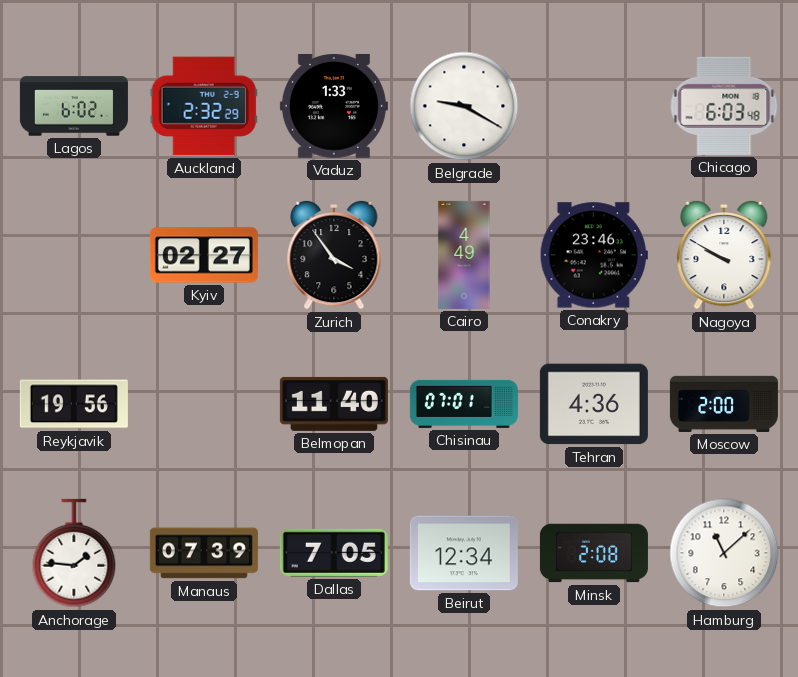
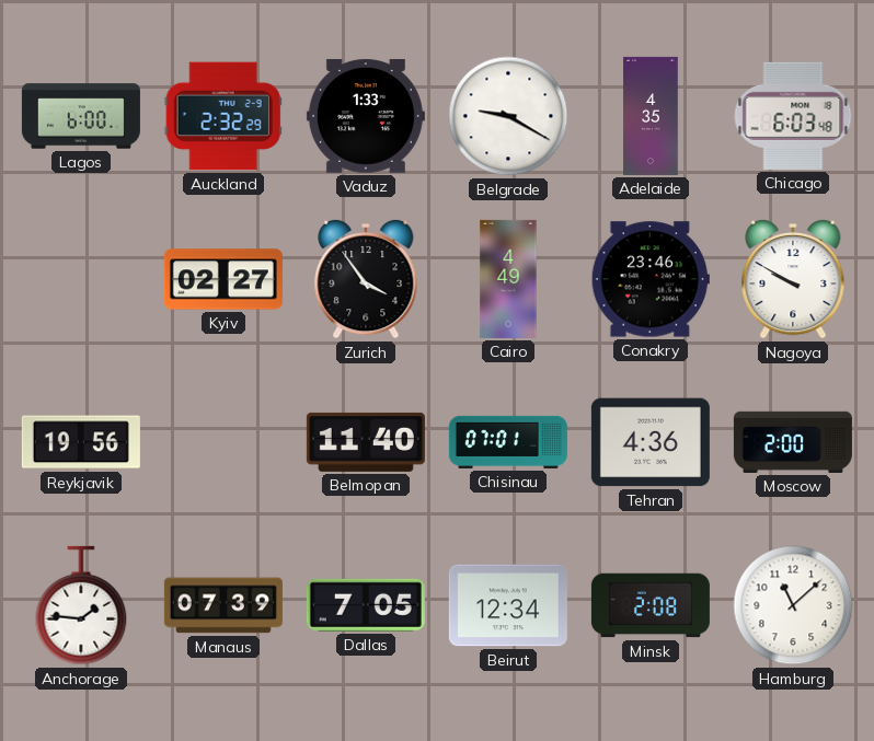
Lagos: 6:02 -> 6:00 (81, 116)
Adelaide: none -> 4:35 (651, 116)
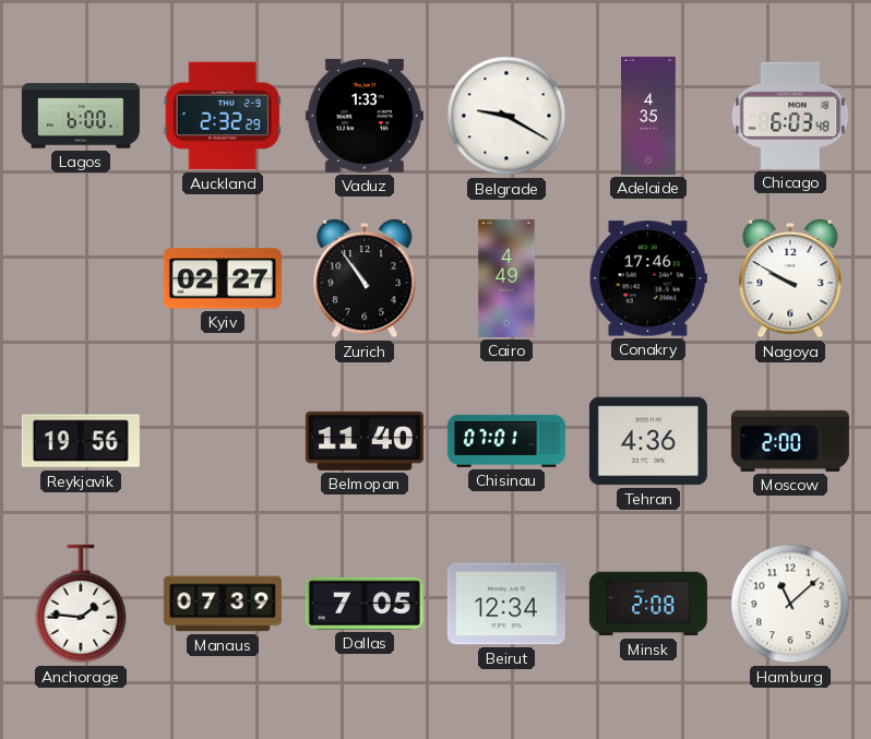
Zurich: 3:54 -> 10:54 (365, 278)
Conakry: 23:46 -> 17:46 (648, 278)
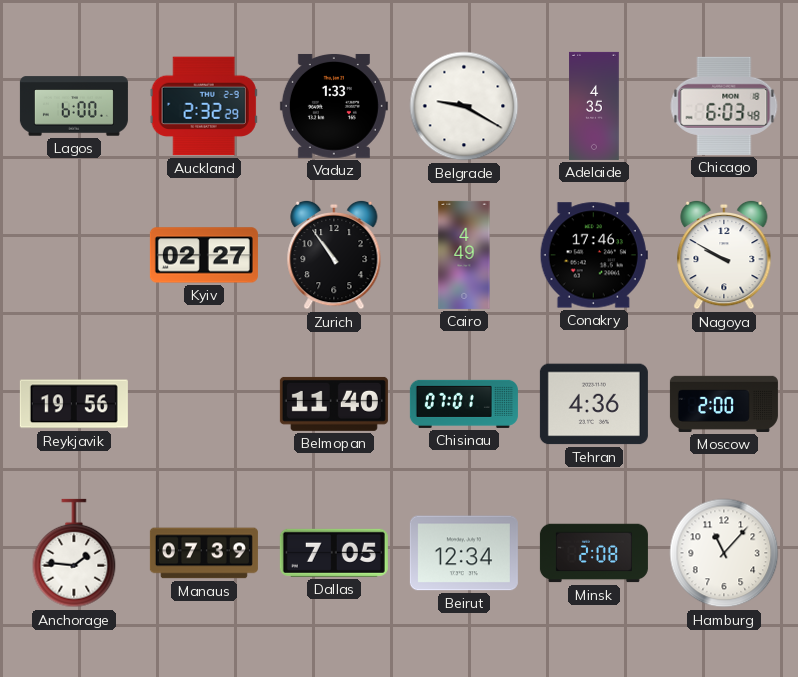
Hamburg: 11:08 -> 11:07 (724, 553)
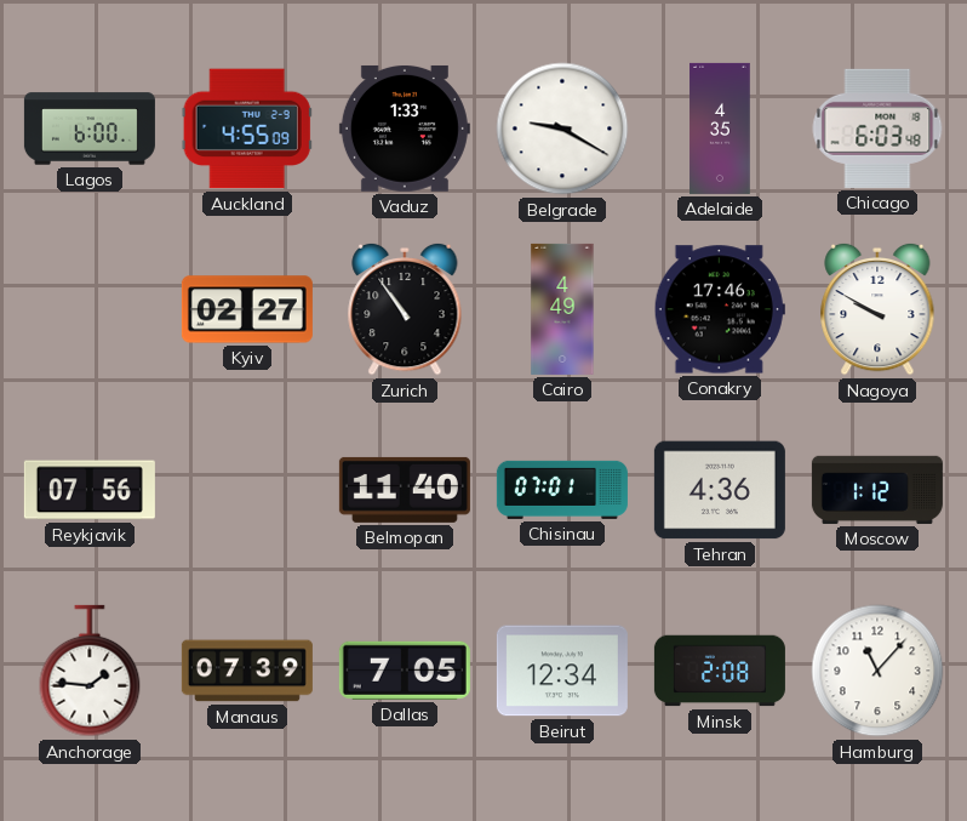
Auckland: 2:32 -> 4:55 (247, 129)
Reykjavik: 19:56 -> 07:56 (90, 490)
Moscow: 2:00 -> 1:12 (877, 490)
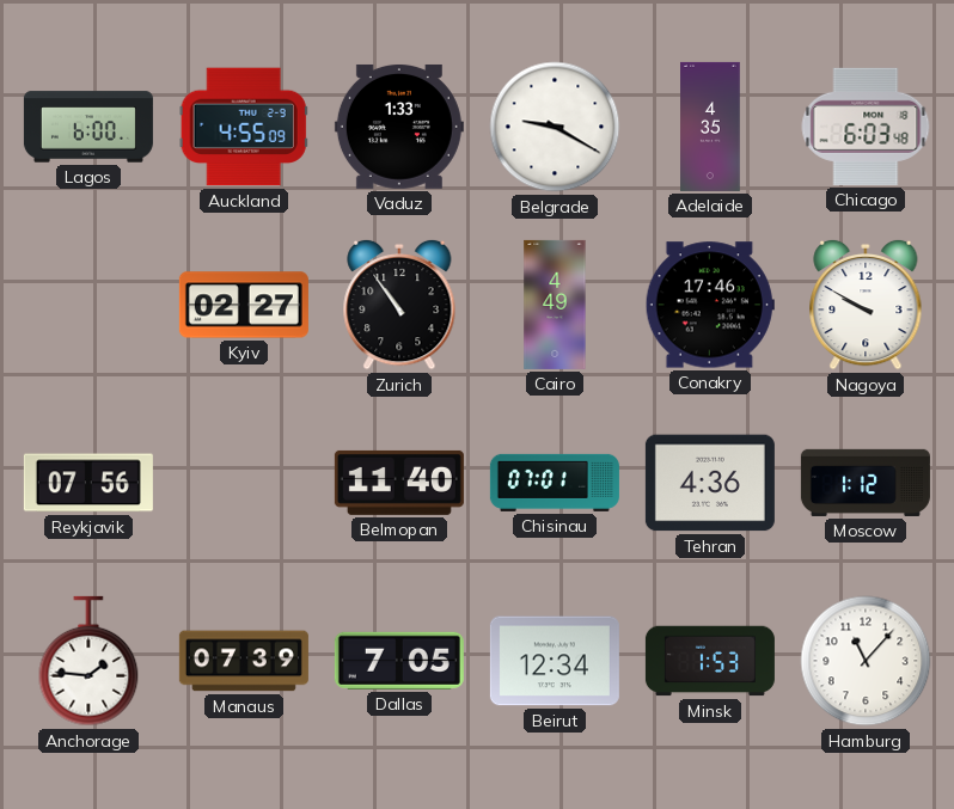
Minsk: 2:08 -> 1:53 (710, 661)
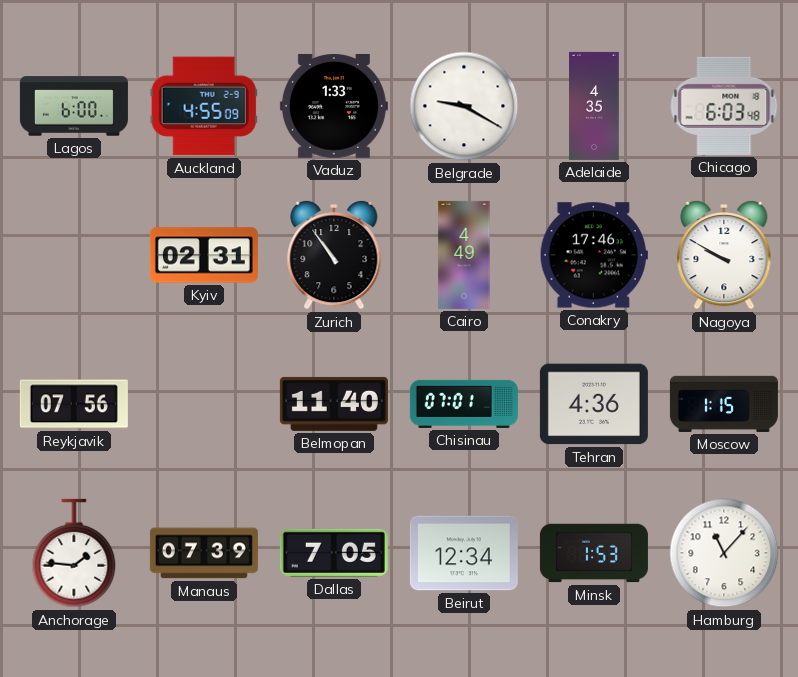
Kyiv: 02:27 -> 02:31 (204, 255)
Moscow: 1:12 -> 1:15 (724, 404)
